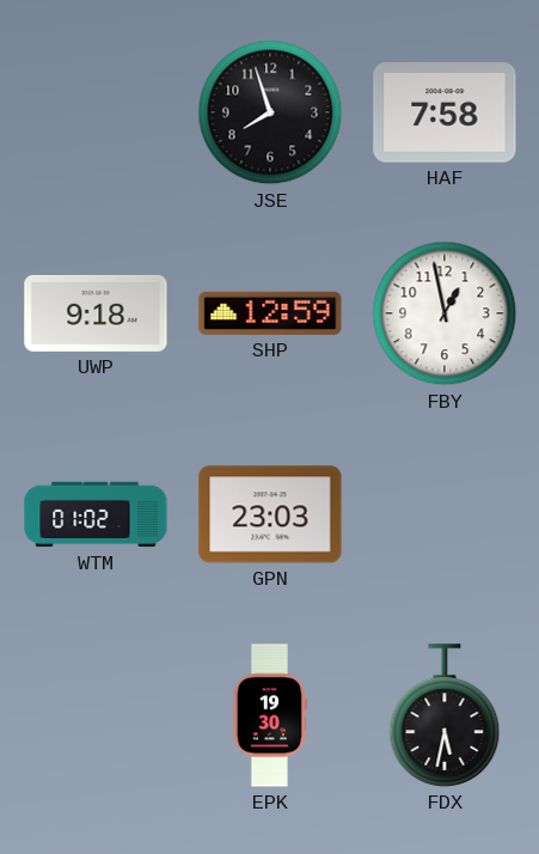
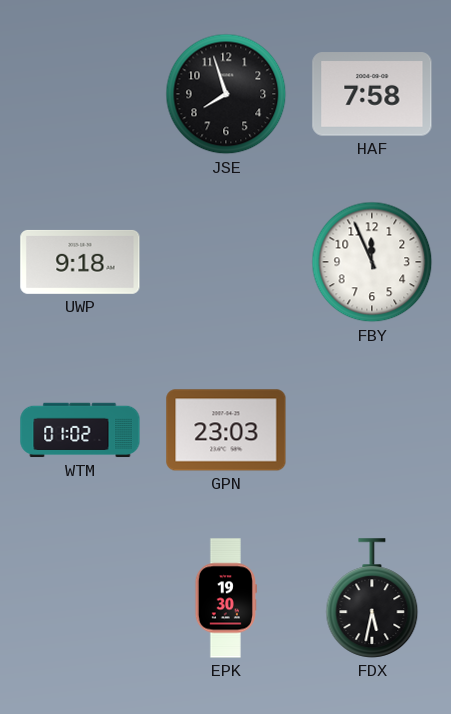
SHP: 12:59 -> none (270, 313)
FBY: 12:58 -> 11:56 (372, 262)
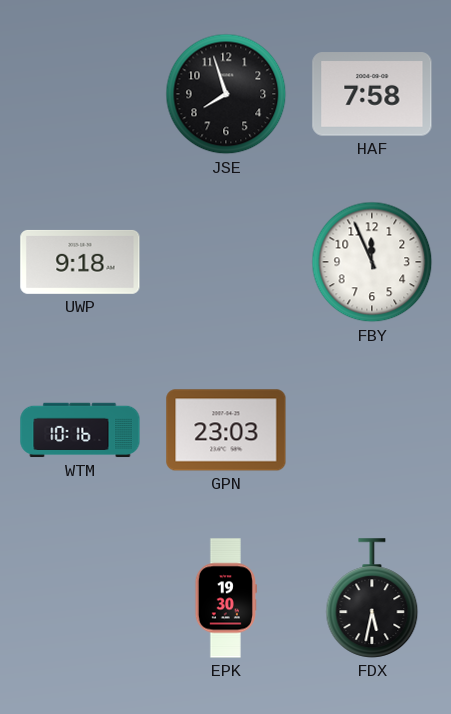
WTM: 01:02 -> 10:16 (80, 430)
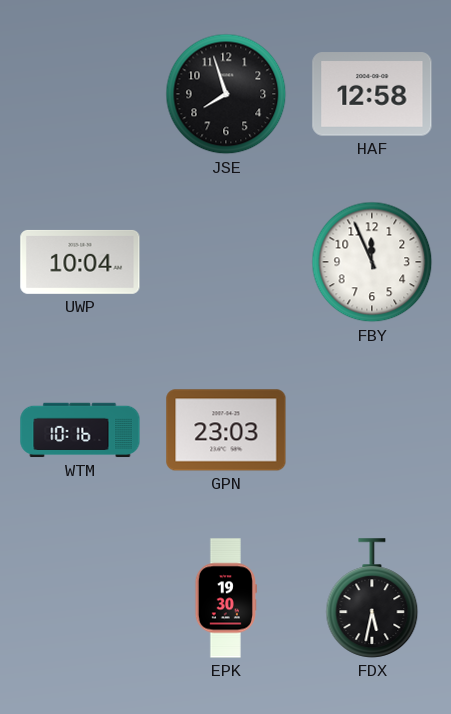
HAF: 7:58 -> 12:58 (372, 94)
UWP: 9:18 -> 10:04 (80, 262)
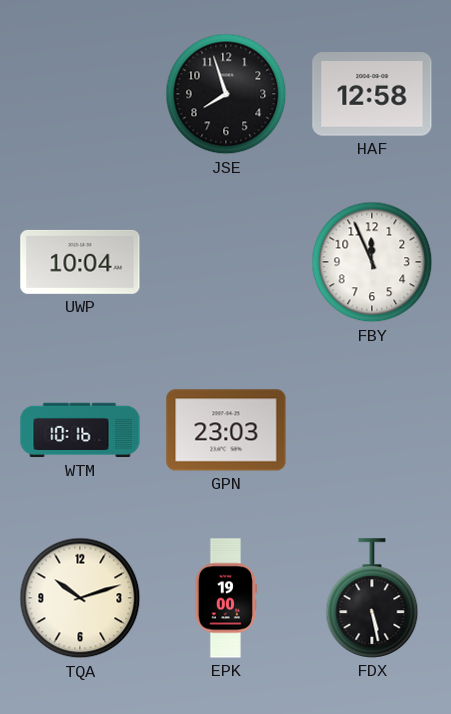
TQA: none -> 10:12 (80, 598)
EPK: 19:30 -> 19:00 (226, 598)
FDX: 5:32 -> 5:28 (372, 598)
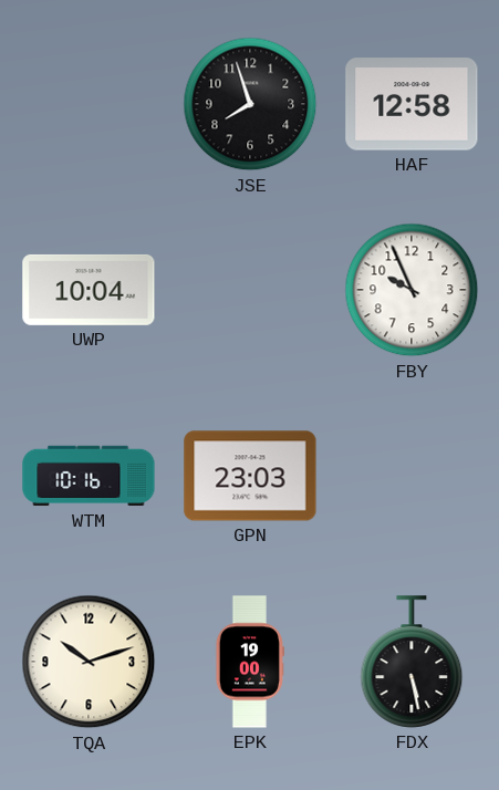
FBY: 11:56 -> 9:56 (412, 290)
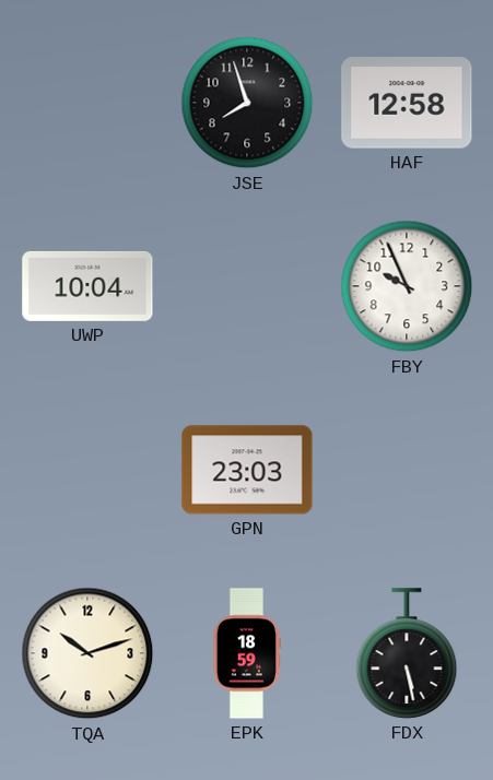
WTM: 10:16 -> none (89, 476)
EPK: 19:00 -> 18:59 (247, 653)
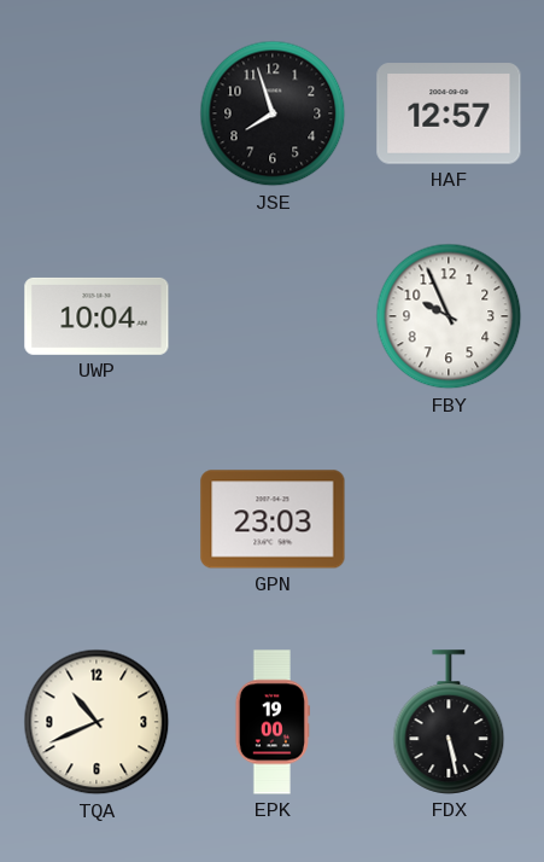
HAF: 12:58 -> 12:57 (449, 113)
TQA: 10:12 -> 10:41 (96, 722)
EPK: 18:59 -> 19:00 (273, 722)
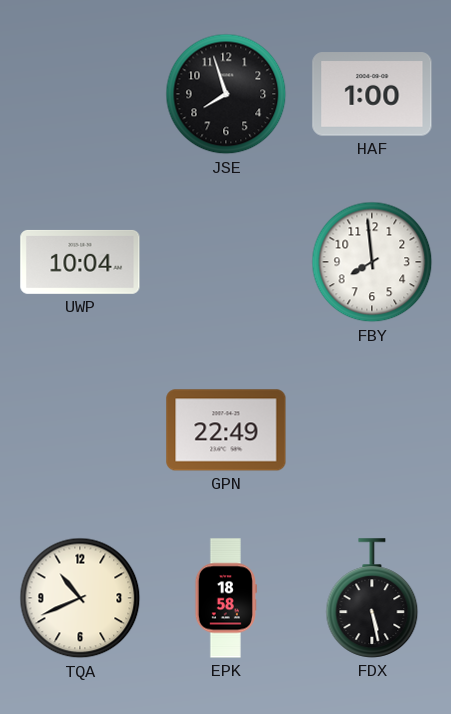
HAF: 12:57 -> 1:00 (372, 94)
FBY: 9:56 -> 7:59 (372, 262)
GPN: 23:03 -> 22:49 (226, 430)
EPK: 19:00 -> 18:58 (226, 598)
